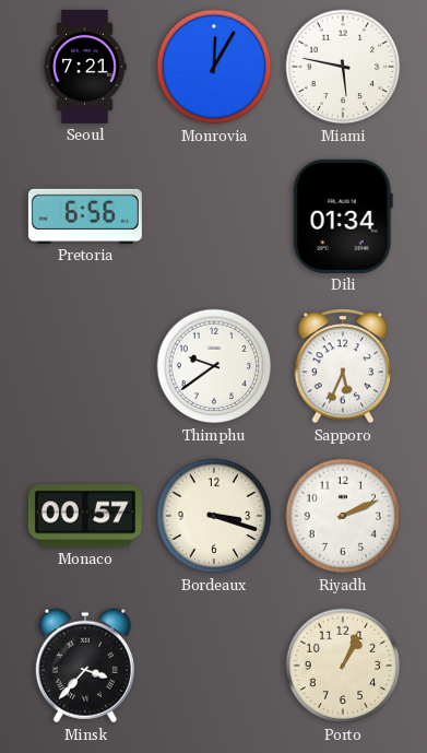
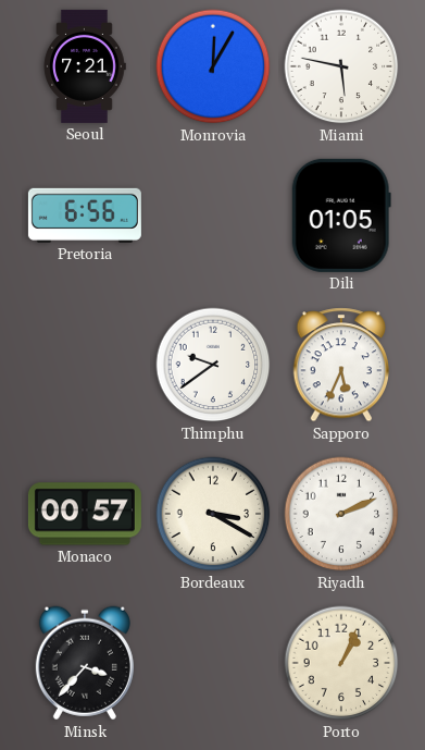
Dili: 01:34 -> 01:05 (341, 216)
Bordeaux: 3:18 -> 3:20 (213, 514)
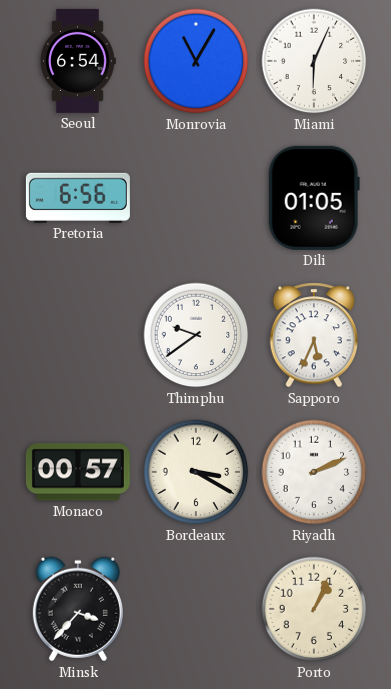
Seoul: 7:21 -> 6:54 (78, 61)
Monrovia: 12:05 -> 11:05 (196, 61)
Miami: 5:47 -> 6:04 (314, 61)
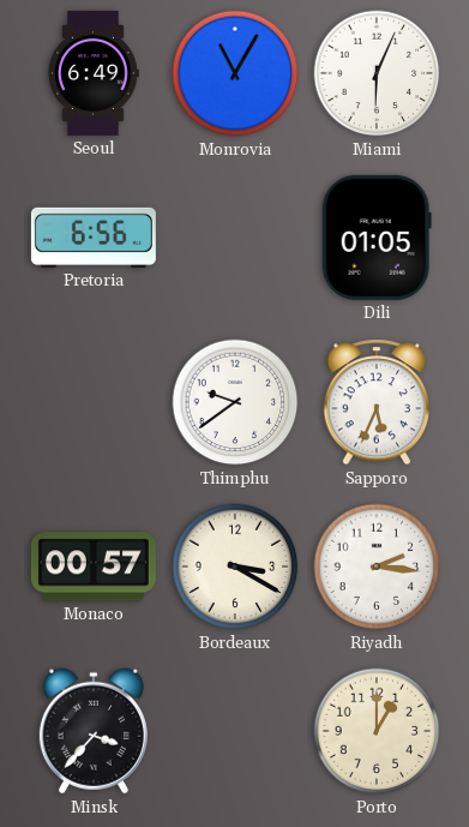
Seoul: 6:54 -> 6:49 (94, 73)
Riyadh: 2:11 -> 2:16 (377, 567)
Porto: 1:04 -> 1:00 (377, 731)
